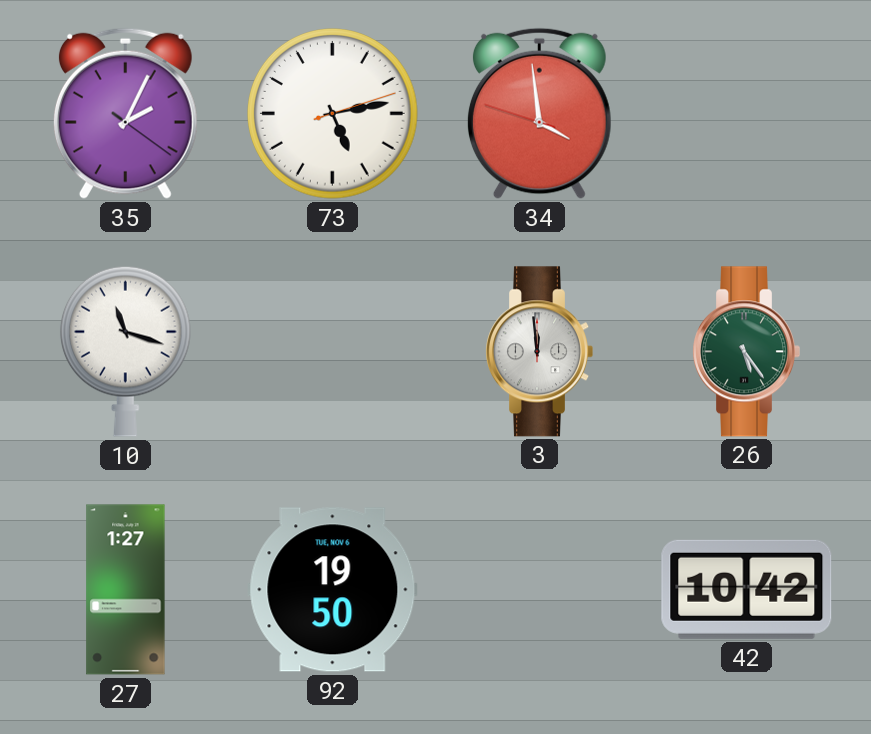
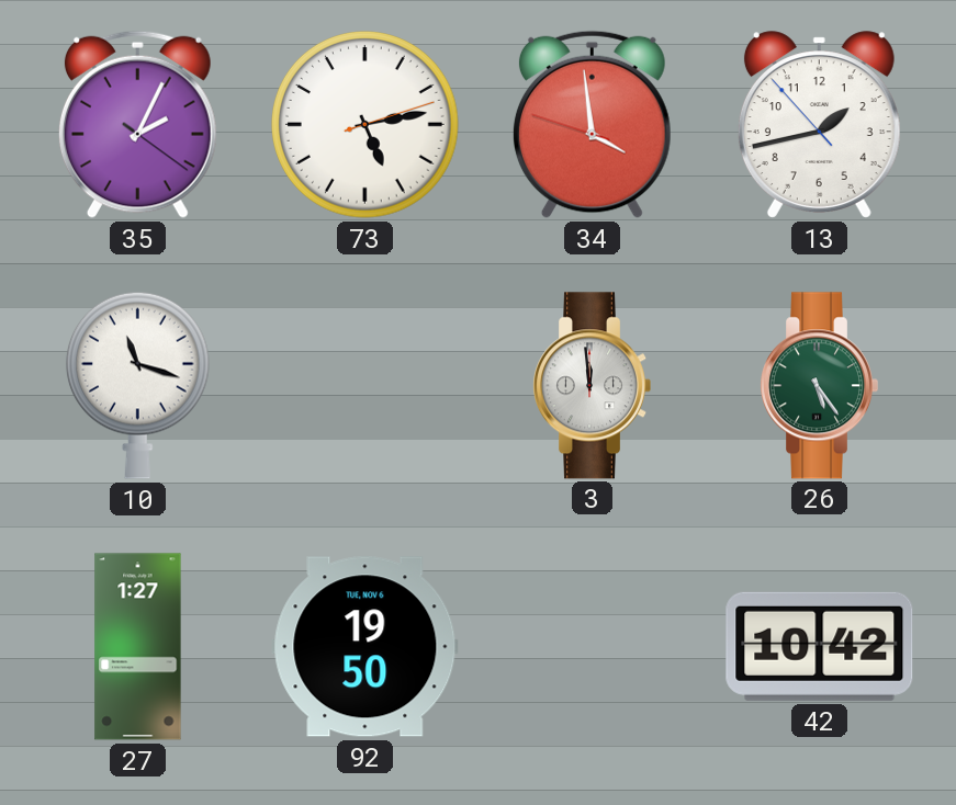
13: none -> 1:42 (819, 125)
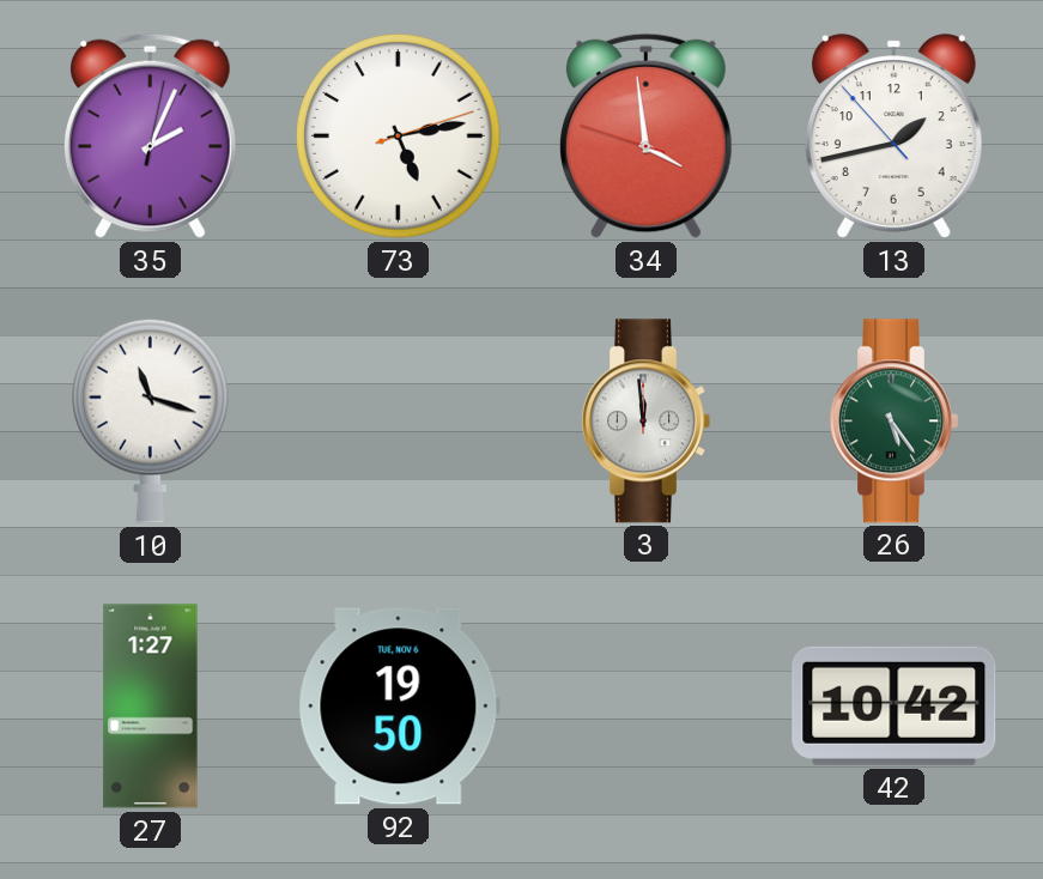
35: 2:04:21 -> 2:04:02 (150, 135)
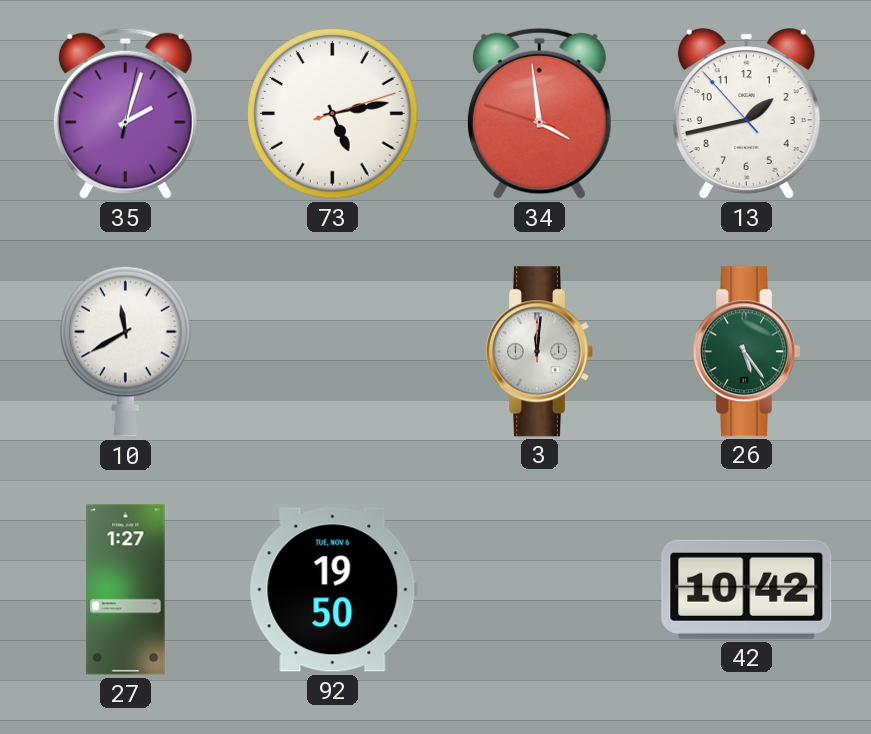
35: 2:04 -> 2:03 (125, 113)
10: 11:18 -> 11:40 (125, 351)
3: 11:59 -> 12:01 (539, 352)
